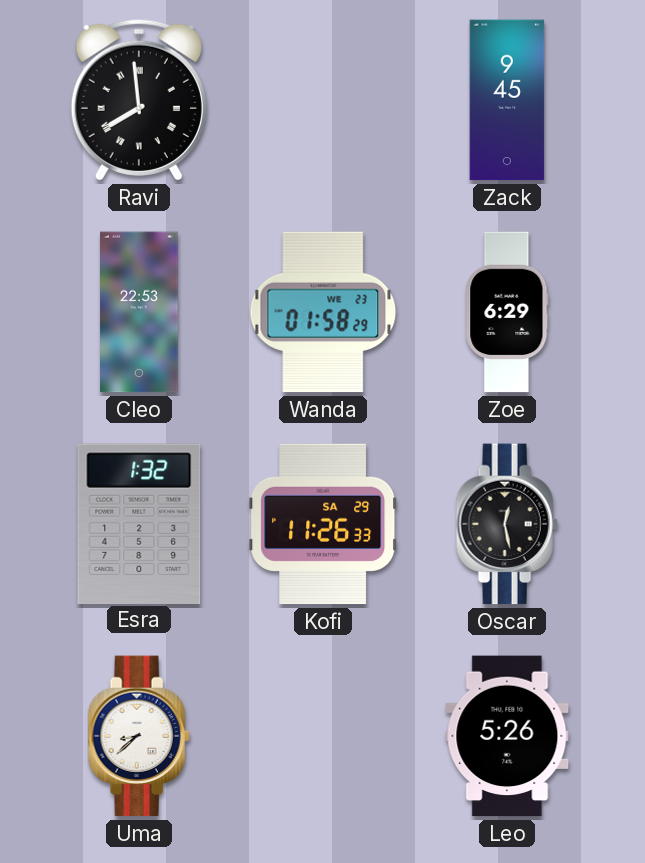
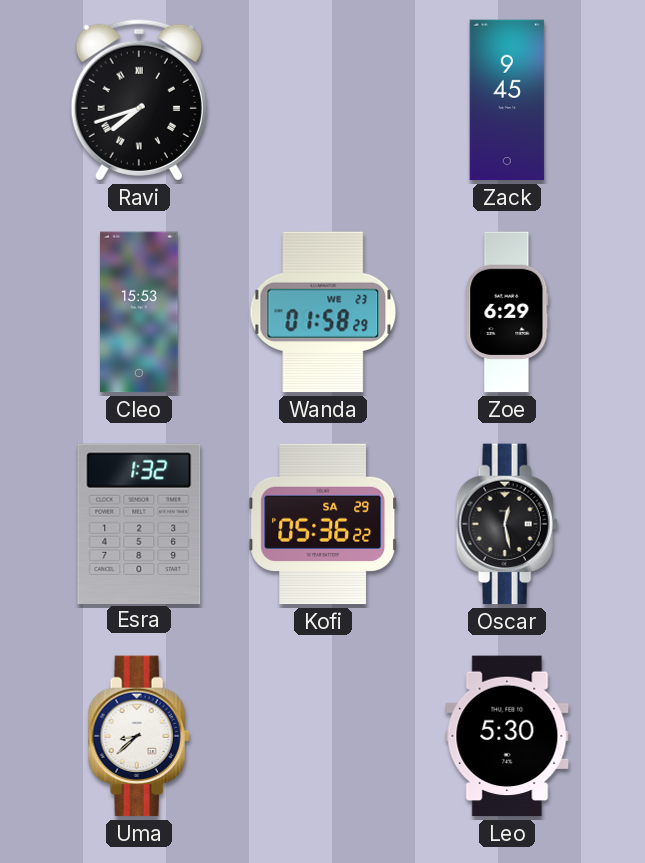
Ravi: 7:59 -> 7:42 (139, 100)
Cleo: 22:53 -> 15:53 (139, 312)
Kofi: 11:26 -> 05:36 (323, 524)
Leo: 5:26 -> 5:30 (507, 736)
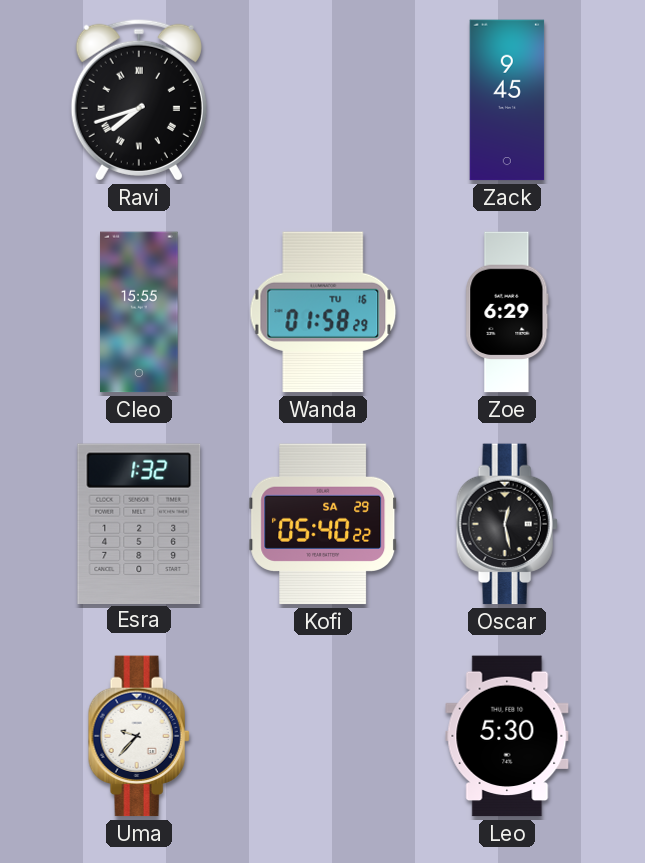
Cleo: 15:53 -> 15:55 (139, 312)
Wanda date: WE 23 -> TU 16 (323, 312)
Kofi: 05:36 -> 05:40 (323, 524)
Uma: 8:38 -> 9:37 (139, 736)
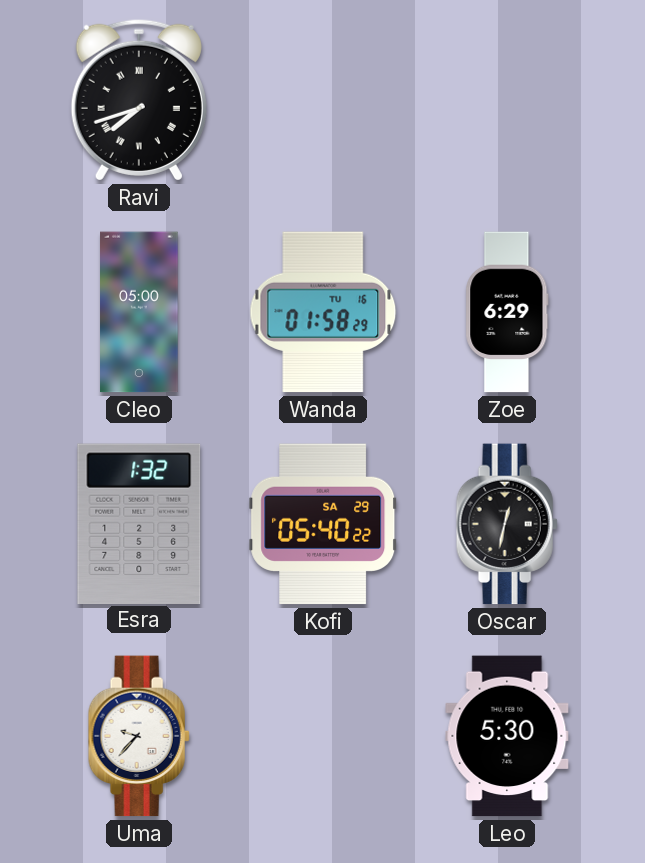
Zack: 9:45 -> none (507, 100)
Cleo: 15:55 -> 05:00 (139, 312)
Oscar: 12:28 -> 12:32 (507, 524)
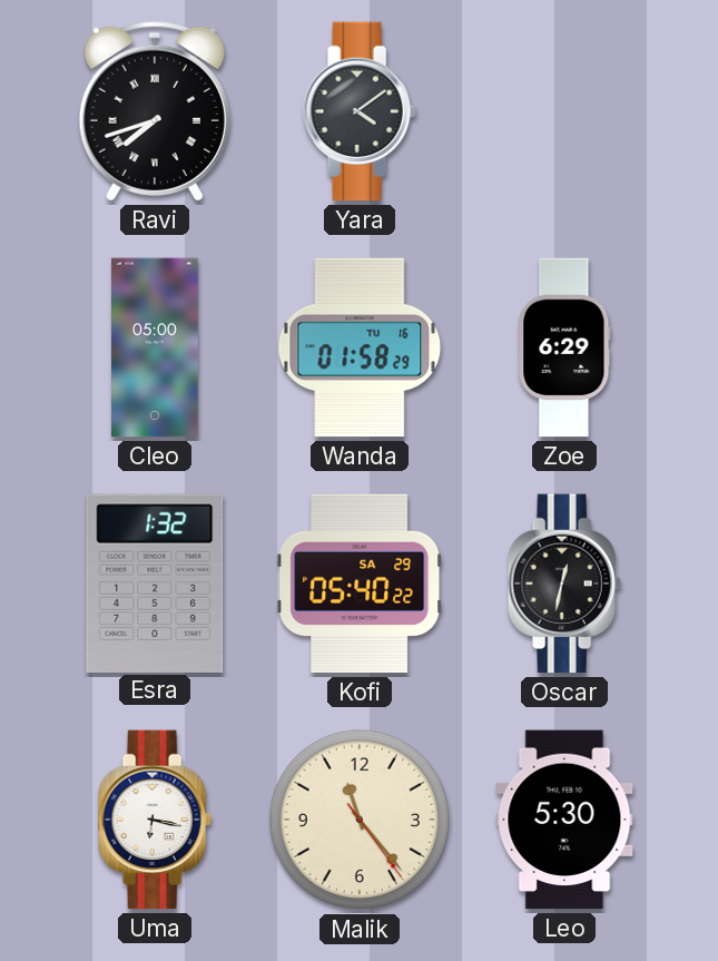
Yara: none -> 4:09 (360, 111)
Uma: 9:37 -> 6:17 (155, 820)
Malik: none -> 11:23 (360, 820)
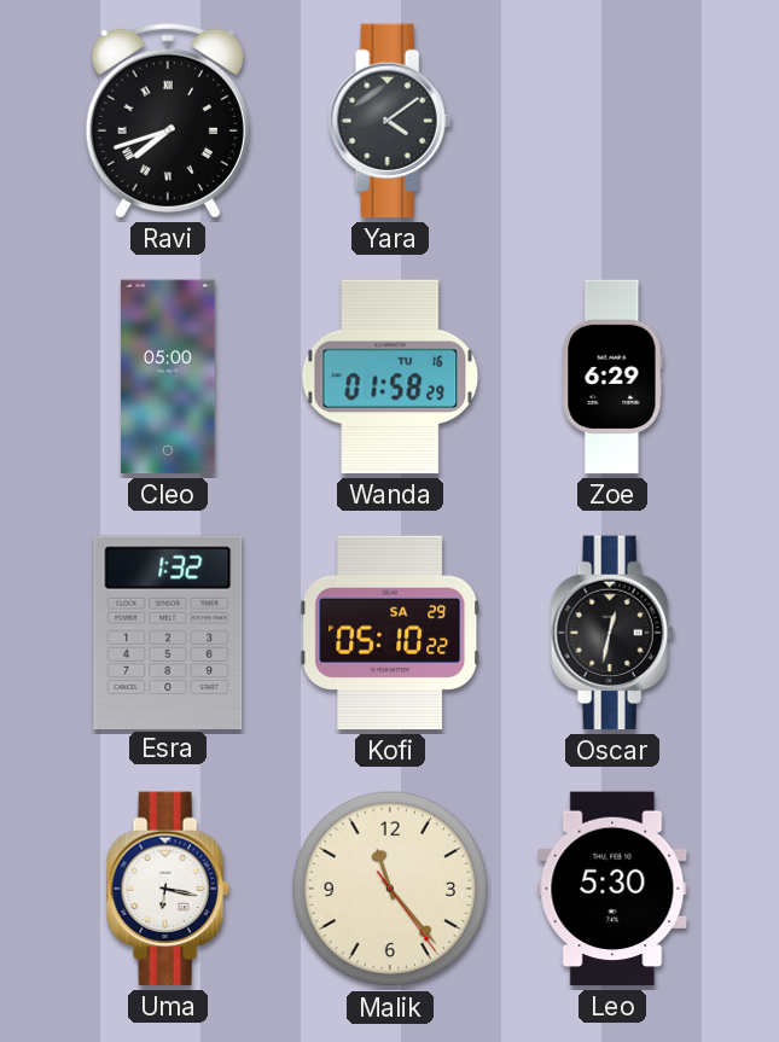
Kofi: 05:40 -> 05:10 (390, 633)
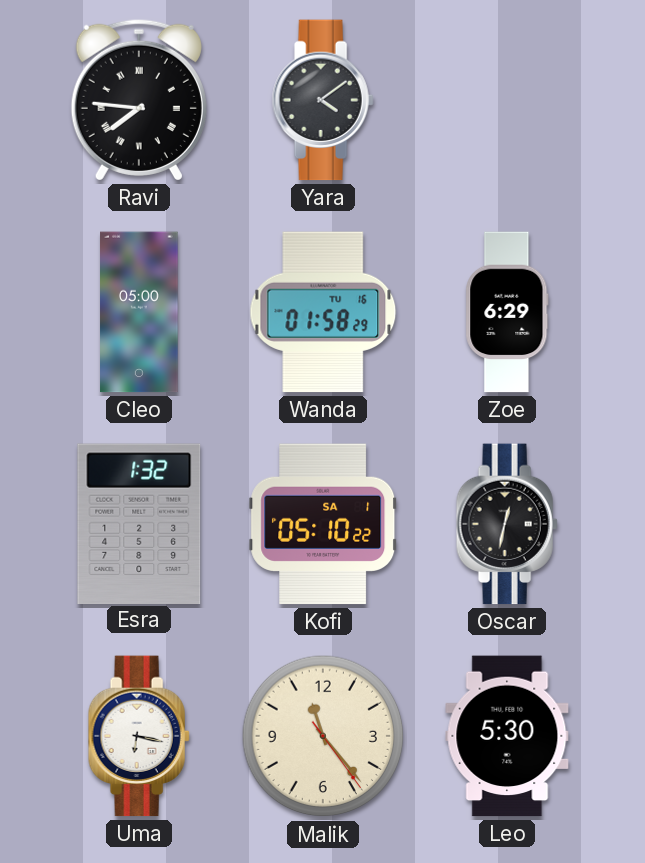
Ravi: 7:42 -> 7:46 (139, 100)
Kofi date: SA 29 -> SA 1 (323, 524)
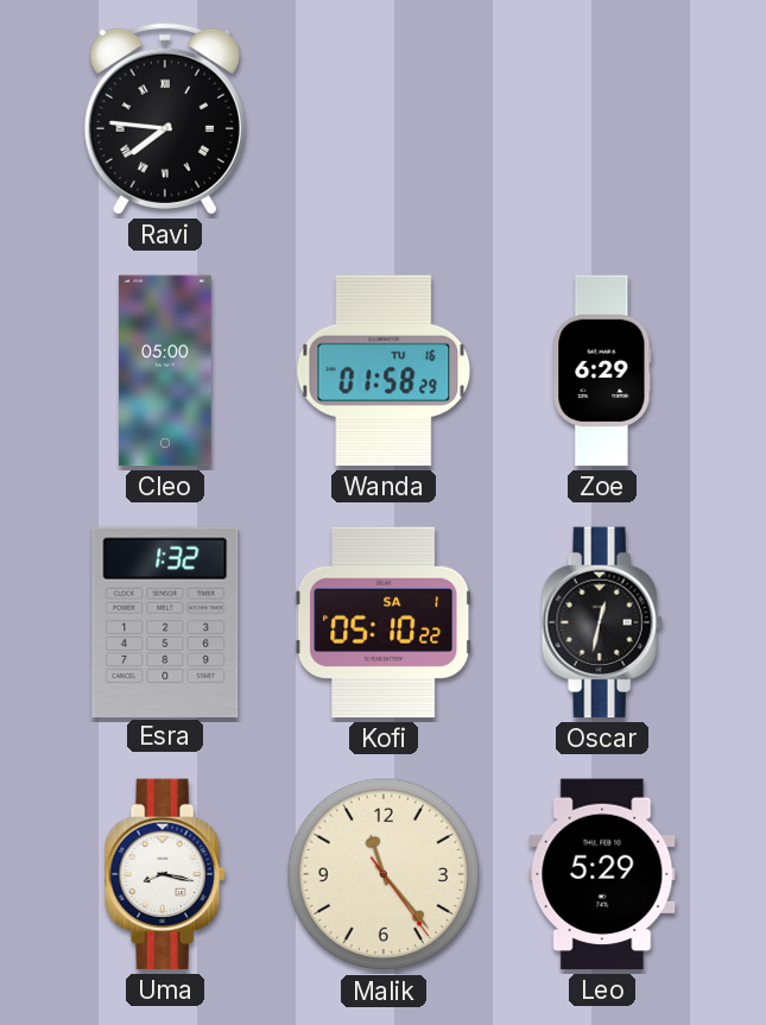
Yara: 4:09 -> none (323, 100)
Uma: 6:17 -> 8:17 (165, 874)
Leo: 5:30 -> 5:29 (602, 874)
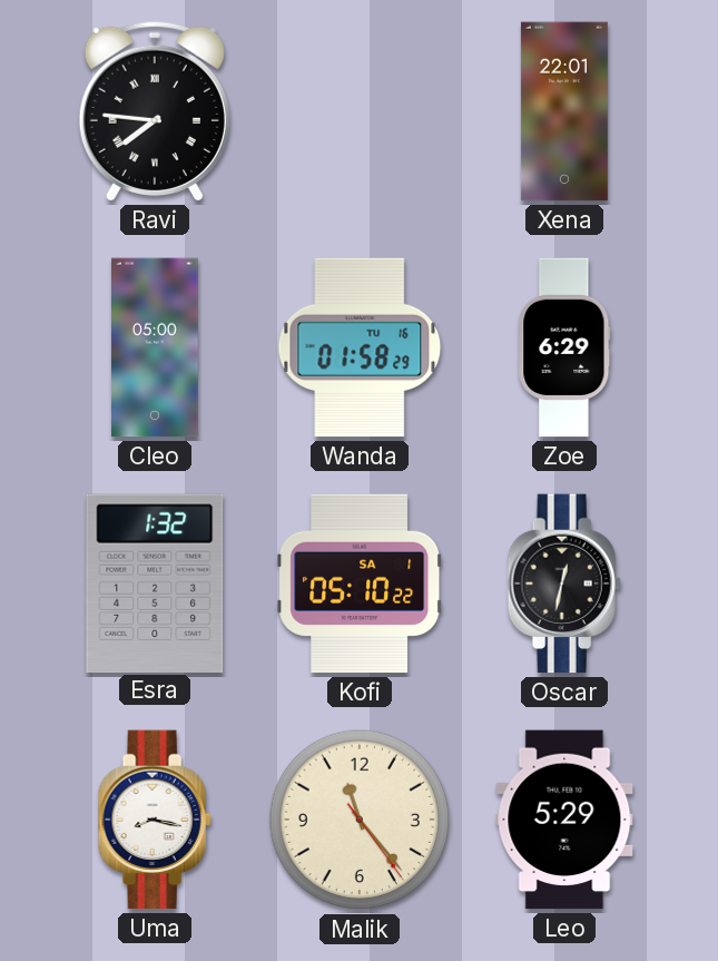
Xena: none -> 22:01 (564, 111)
